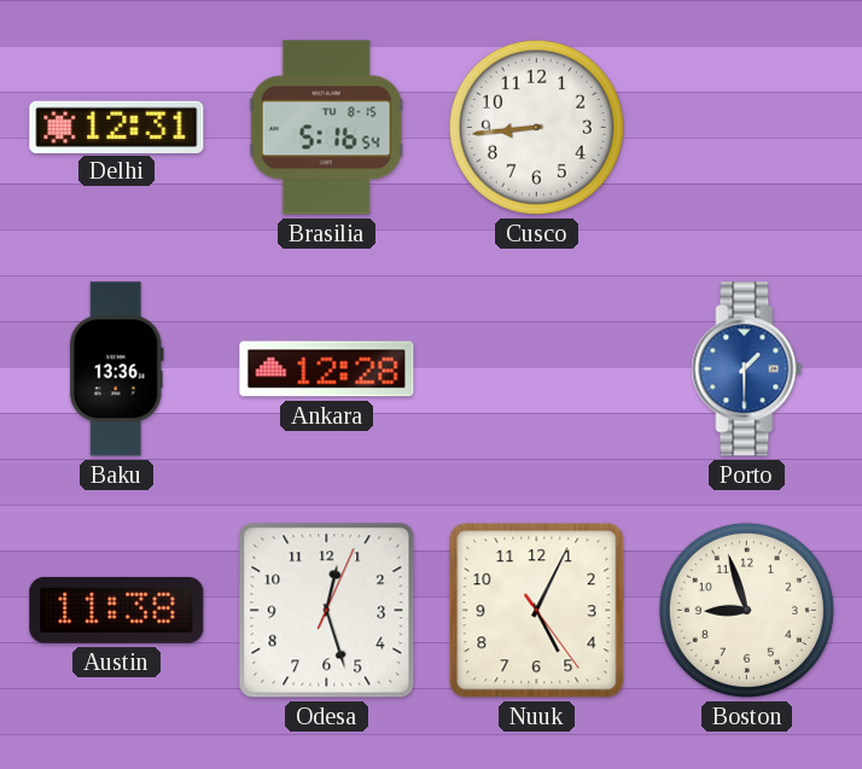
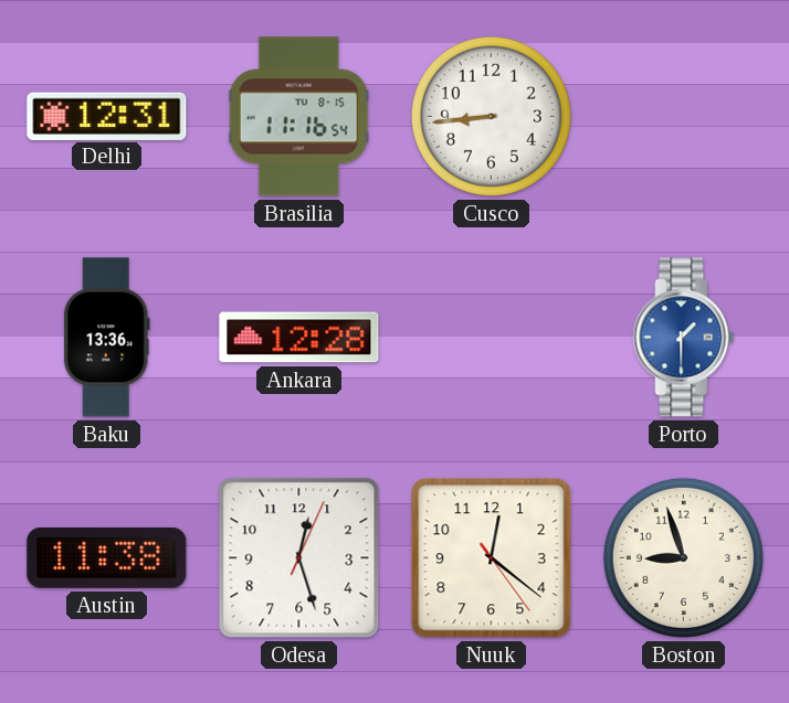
Brasilia: 5:16 -> 11:16 (298, 117)
Nuuk: 5:04 -> 12:21 (492, 558)
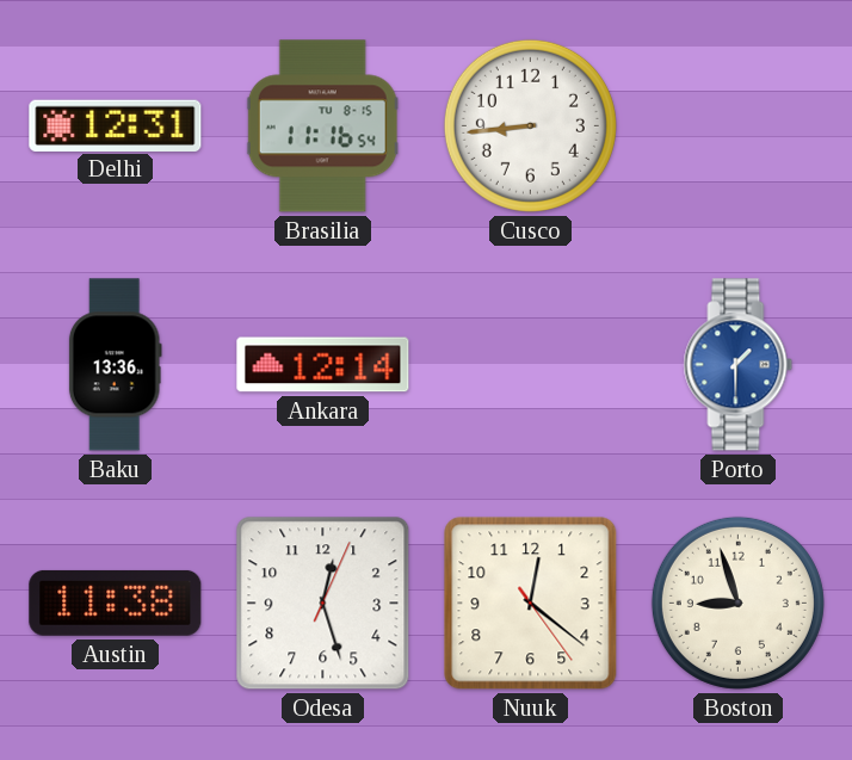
Ankara: 12:28 -> 12:14 (323, 365)
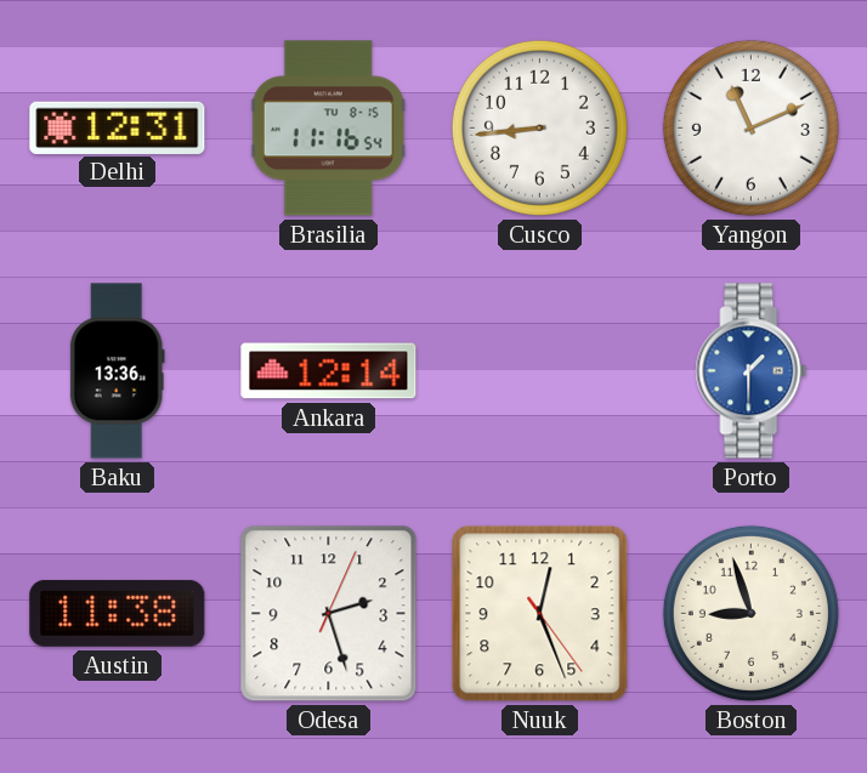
Yangon: none -> 11:11 (750, 127)
Odesa: 12:27 -> 2:27 (329, 614)
Nuuk: 12:21 -> 12:26 (540, 614)
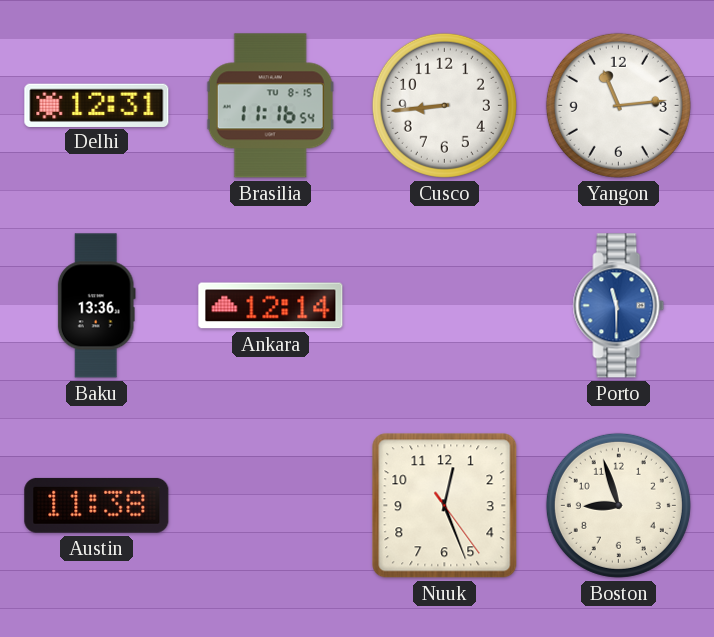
Yangon: 11:11 -> 11:14 (618, 105)
Porto: 1:30 -> 11:30 (619, 306)
Odesa: 2:27 -> none (329, 614)
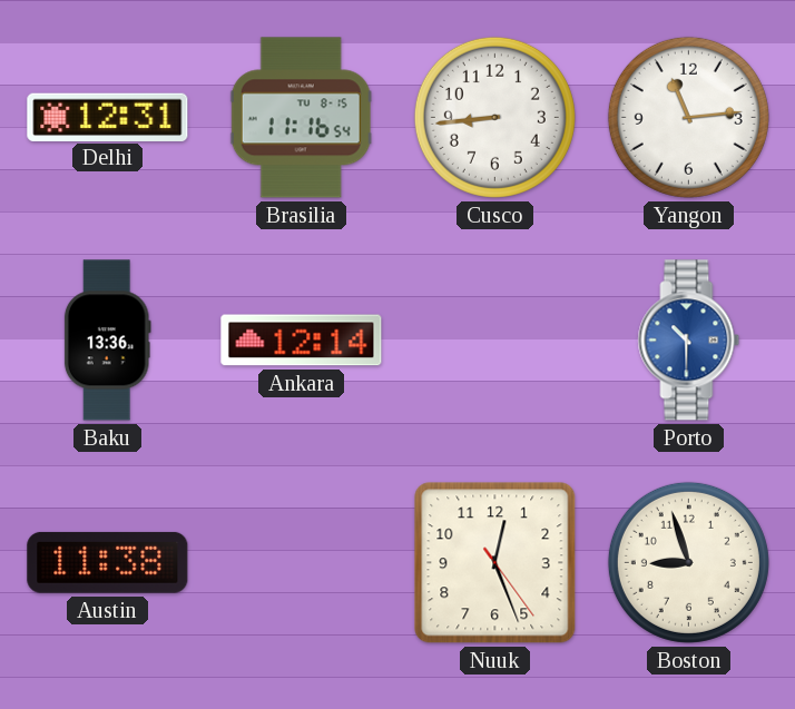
Porto: 11:30 -> 10:30 (689, 341)
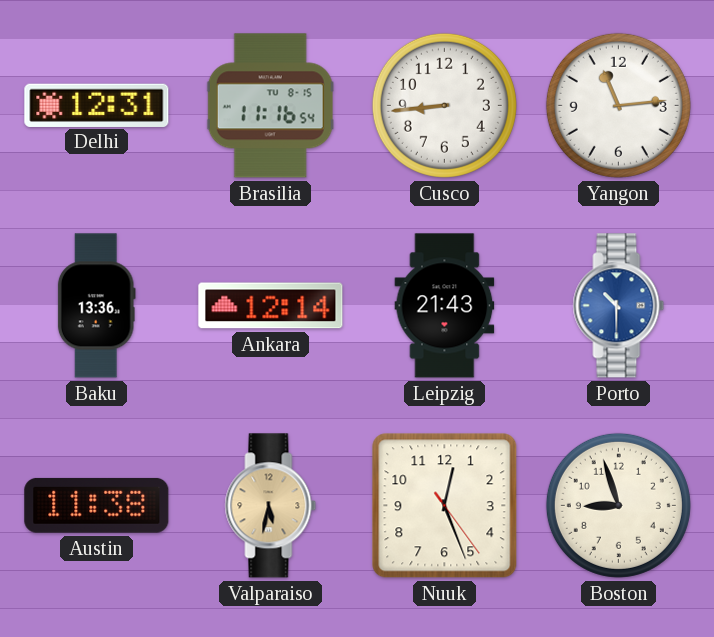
Leipzig: none -> 21:43 (445, 306)
Valparaiso: none -> 5:32 (271, 506)
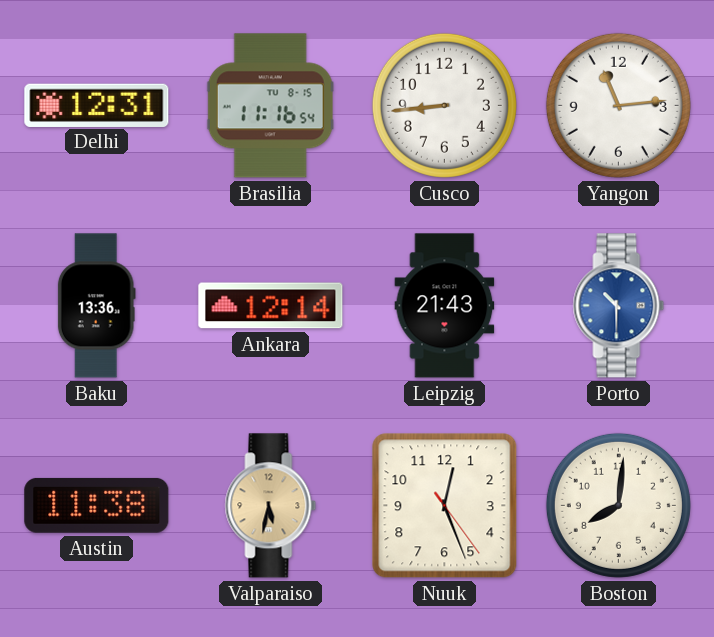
Boston: 8:57 -> 8:01 (618, 505)
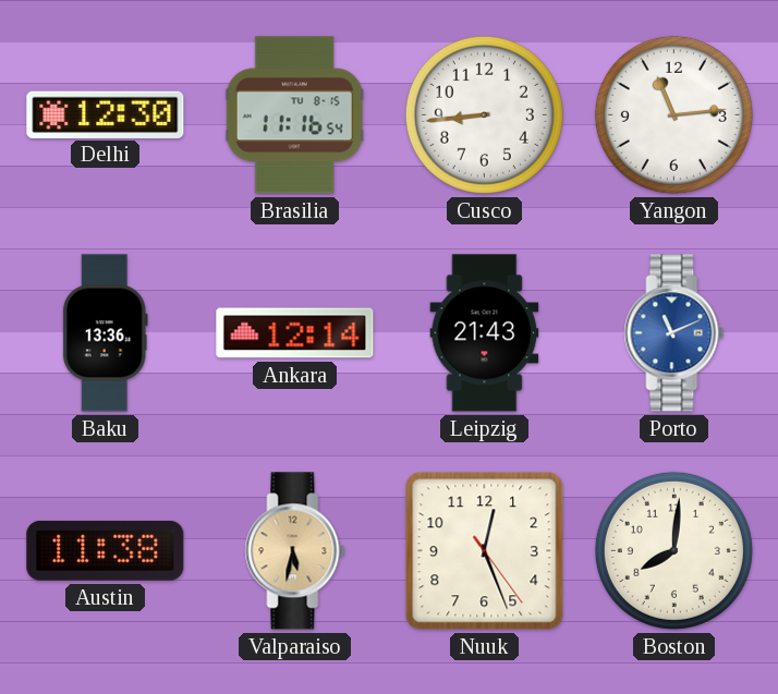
Delhi: 12:31 -> 12:30 (106, 114)
Porto: 10:30 -> 11:11 (674, 333)
